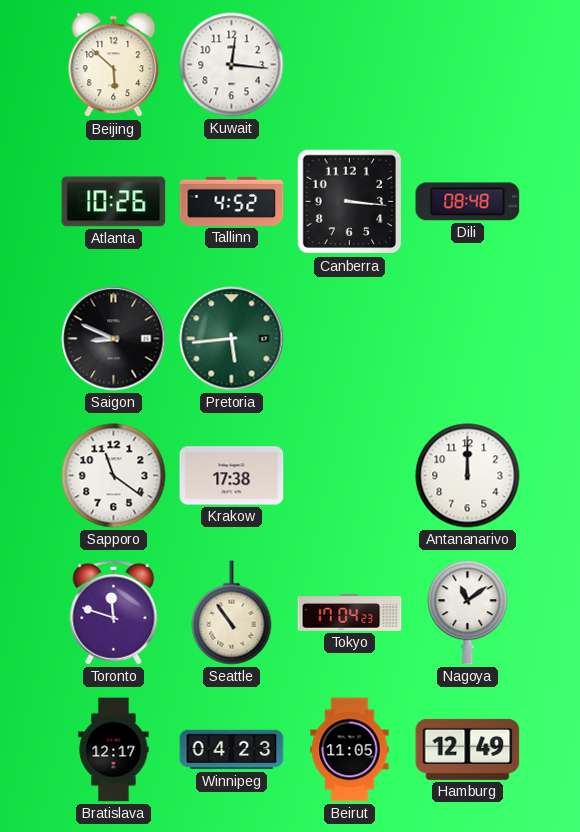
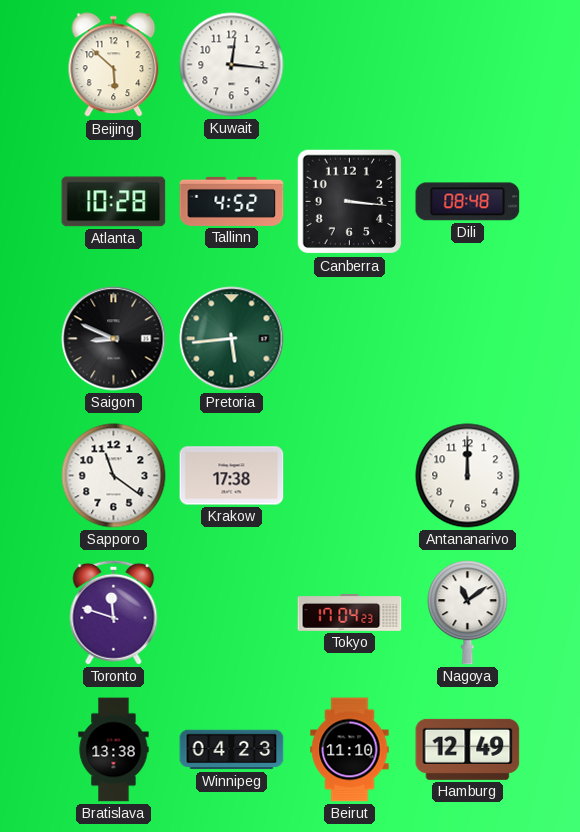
Atlanta: 10:26 -> 10:28 (114, 202)
Seattle: 10:54 -> none (232, 613)
Bratislava: 12:17 -> 13:38 (114, 750)
Beirut: 11:05 -> 11:10 (350, 750)
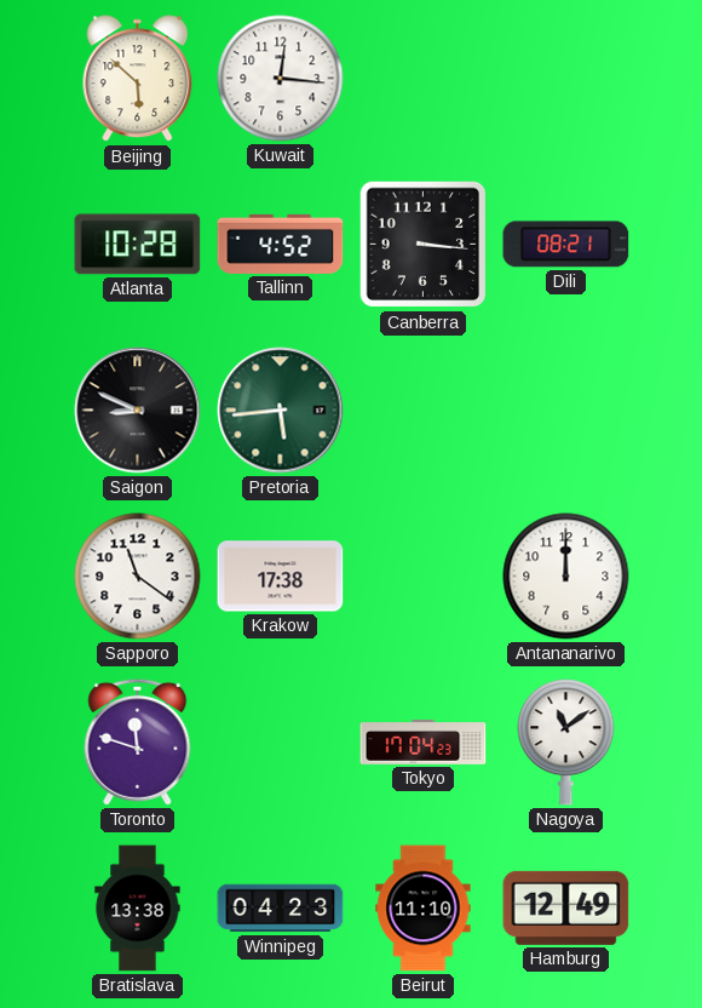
Dili: 08:48 -> 08:21 (566, 245)
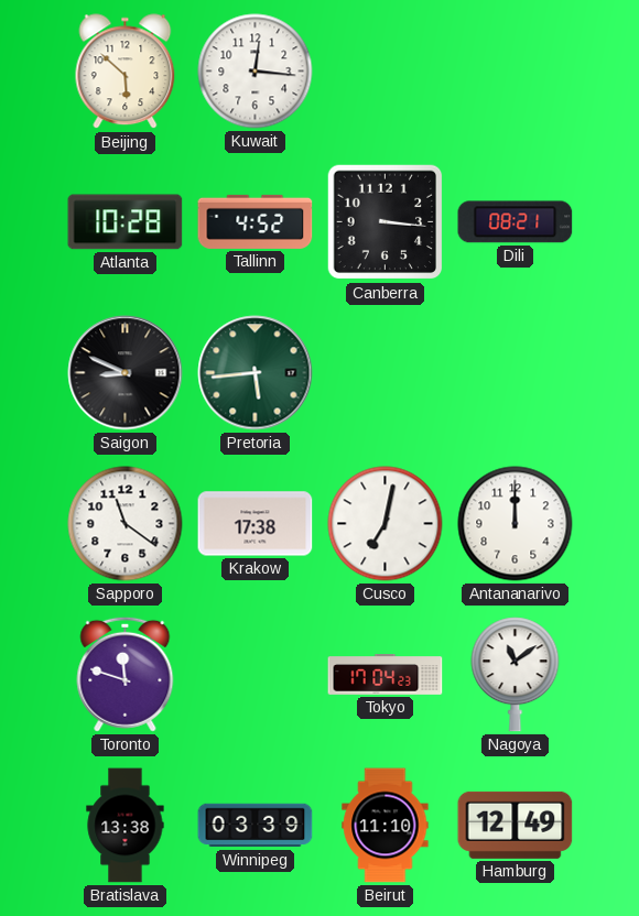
Cusco: none -> 7:02 (386, 524)
Winnipeg: 04:23 -> 03:39 (256, 826)
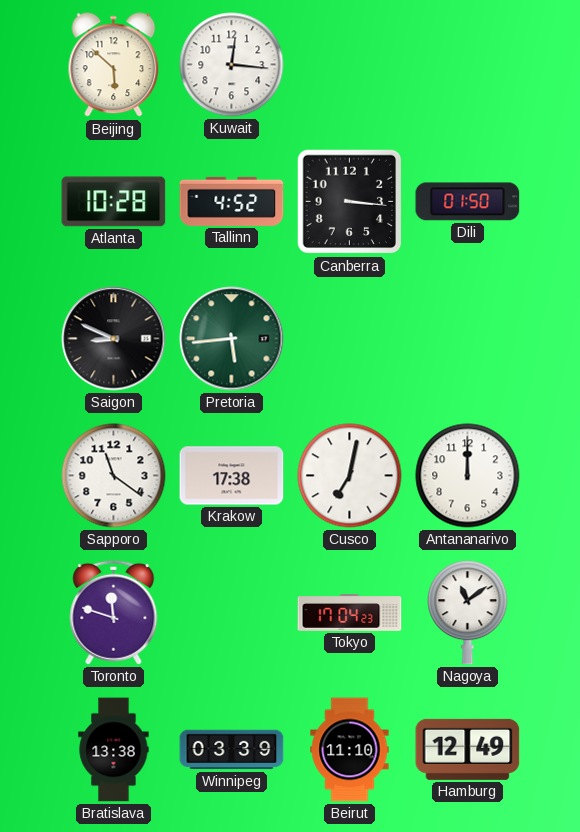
Dili: 08:21 -> 01:50 (468, 202)
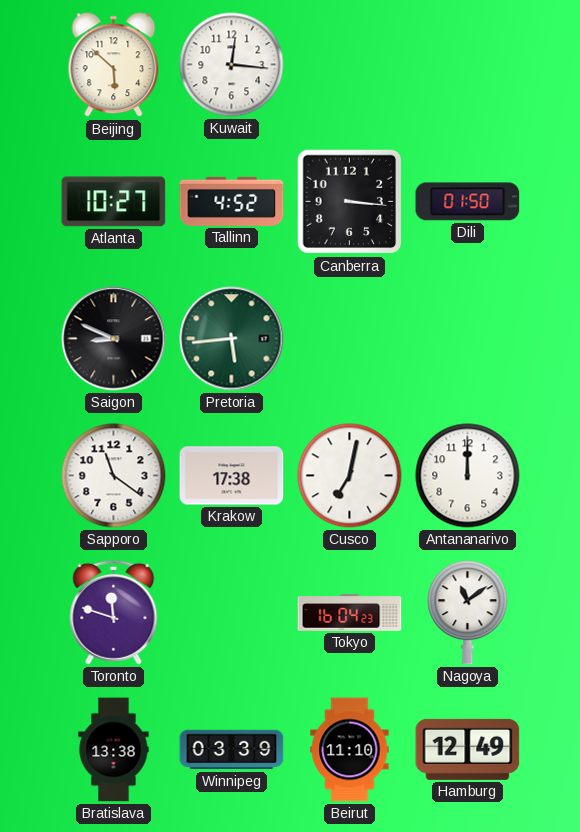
Atlanta: 10:28 -> 10:27 (114, 202)
Tokyo: 17:04 -> 16:04 (350, 613)
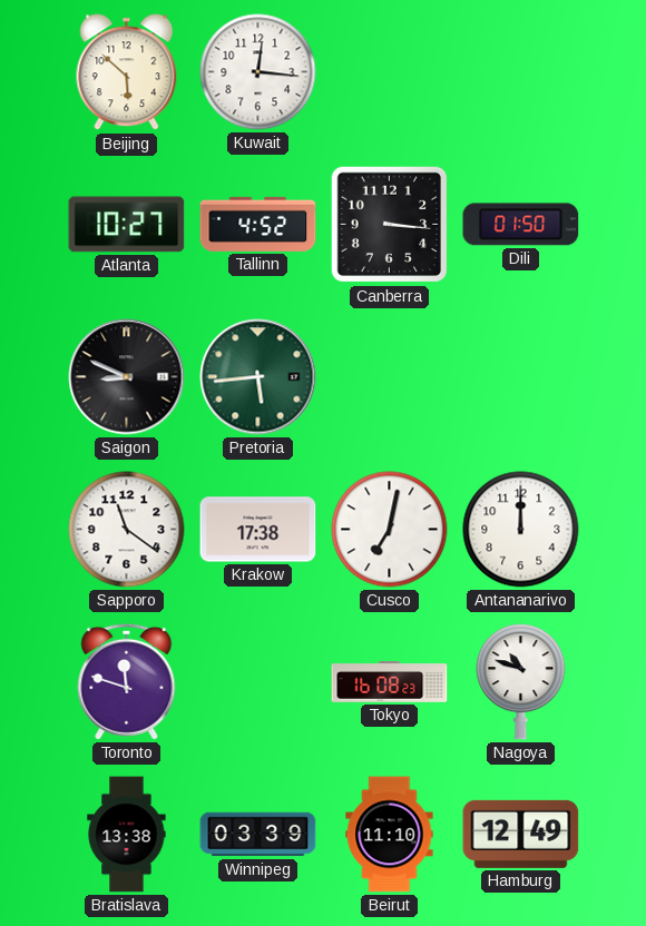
Tokyo: 16:04 -> 16:08 (390, 682)
Nagoya: 11:09 -> 10:48 (521, 682)
